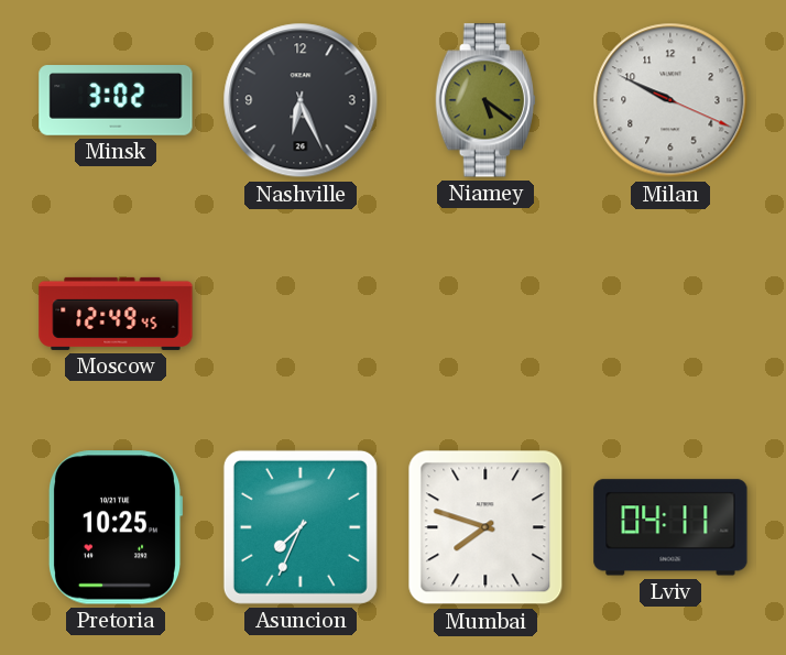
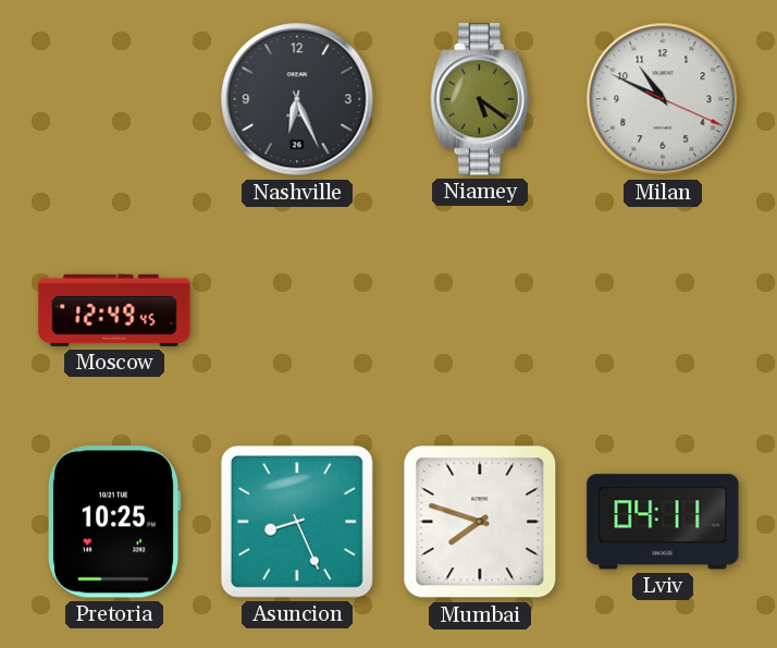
Minsk: 3:02 -> none (116, 100)
Milan: 9:49 -> 10:49 (663, 99)
Asuncion: 7:34 -> 8:26 (297, 522)
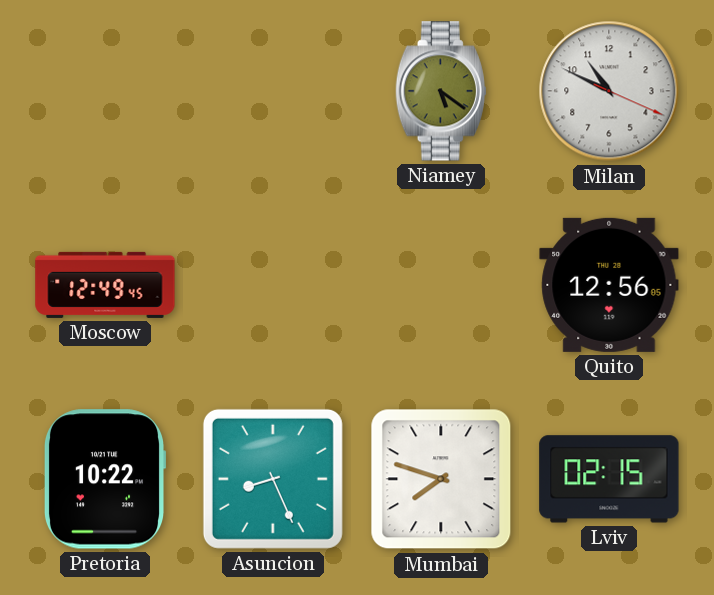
Nashville: 6:26 -> none (297, 99)
Quito: none -> 12:56 (609, 285)
Pretoria: 10:25 -> 10:22 (105, 479)
Lviv: 04:11 -> 02:15 (609, 479)
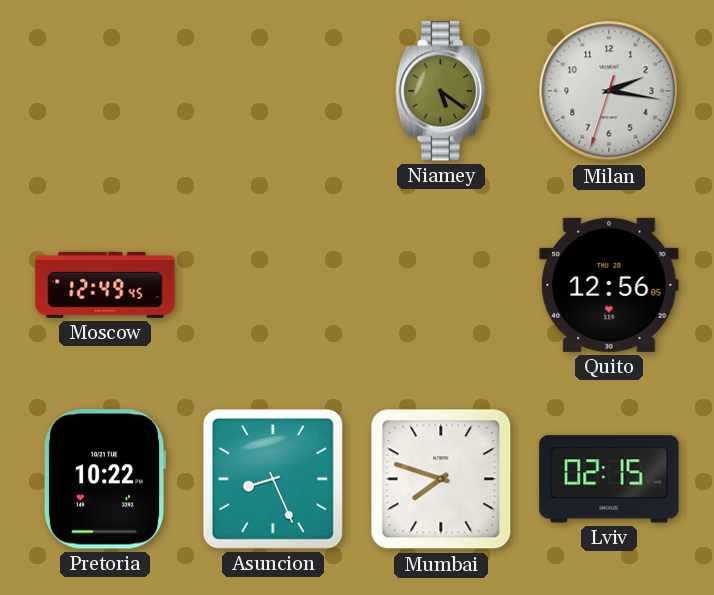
Milan: 10:49 -> 2:16 (609, 91)
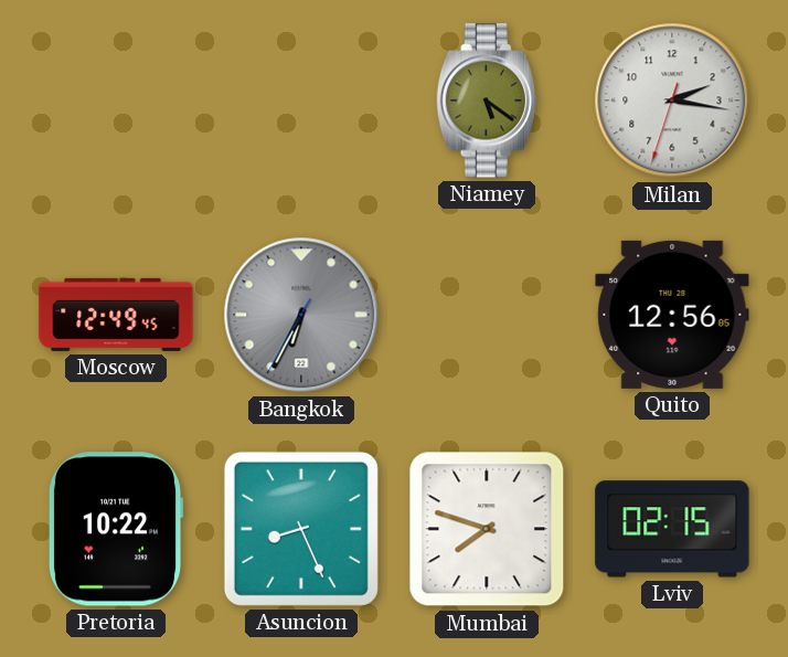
Bangkok: none -> 6:34 (301, 315)
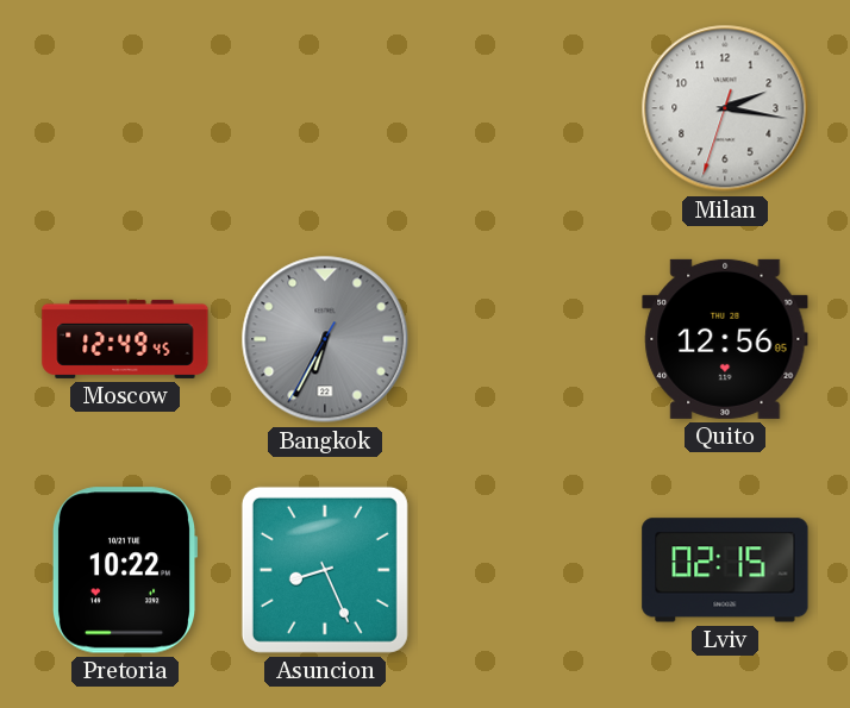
Niamey: 5:21 -> none (487, 100)
Mumbai: 7:48 -> none (487, 529)
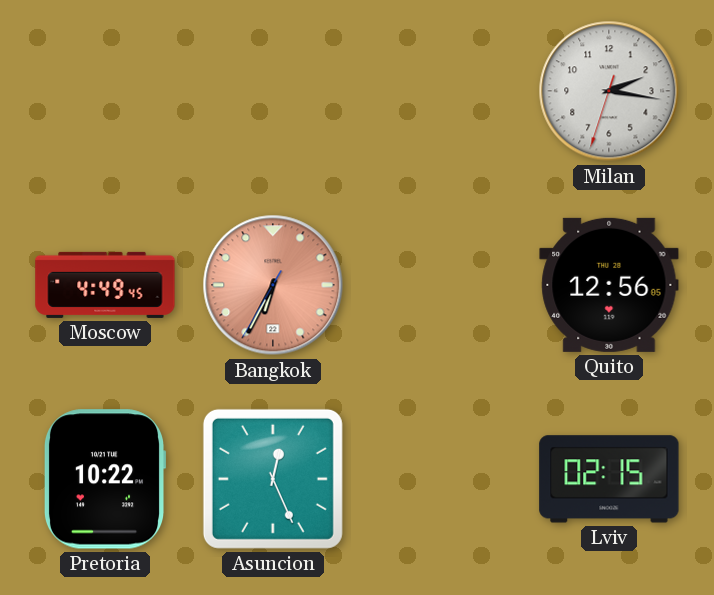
Moscow: 12:49 -> 4:49 (105, 285)
Bangkok dial: grey -> salmon (273, 285)
Asuncion: 8:26 -> 12:26 (273, 479)
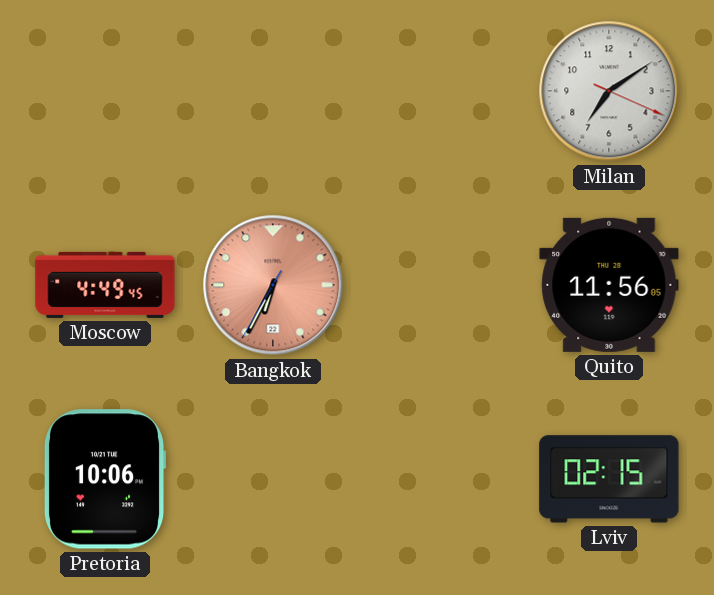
Milan: 2:16 -> 7:09 (609, 91)
Quito: 12:56 -> 11:56 (609, 285)
Pretoria: 10:22 -> 10:06 (105, 479)
Asuncion: 12:26 -> none (273, 479)
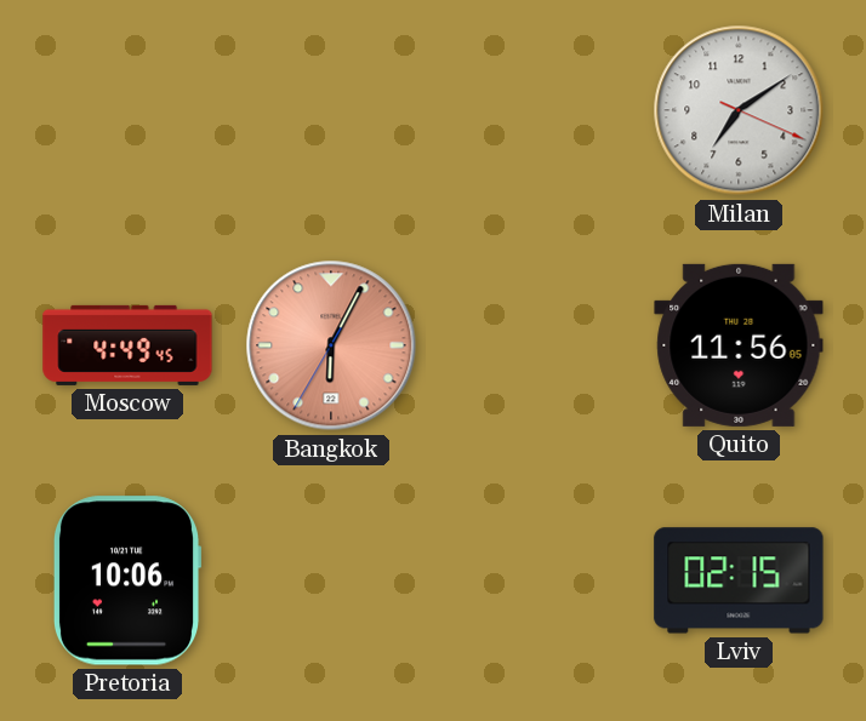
Bangkok: 6:34 -> 6:04 (331, 345)
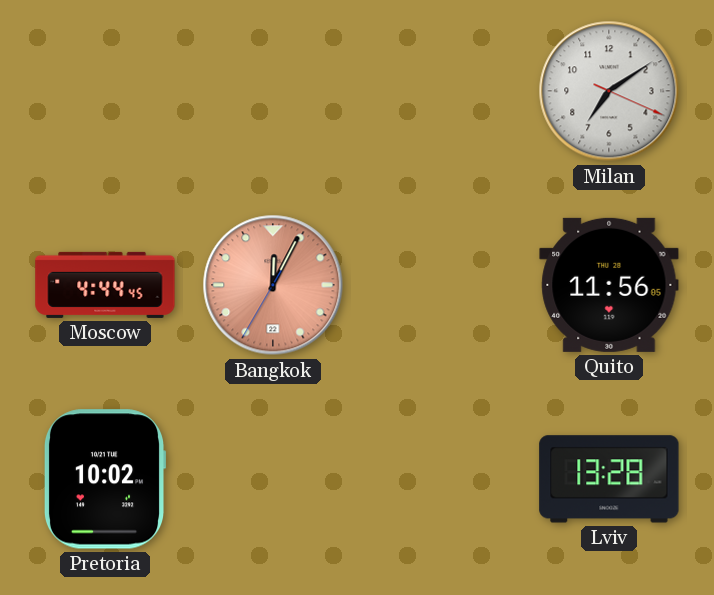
Moscow: 4:49 -> 4:44 (105, 285)
Bangkok: 6:04 -> 12:04 (273, 285)
Pretoria: 10:06 -> 10:02 (105, 479)
Lviv: 02:15 -> 13:28 (609, 479)
